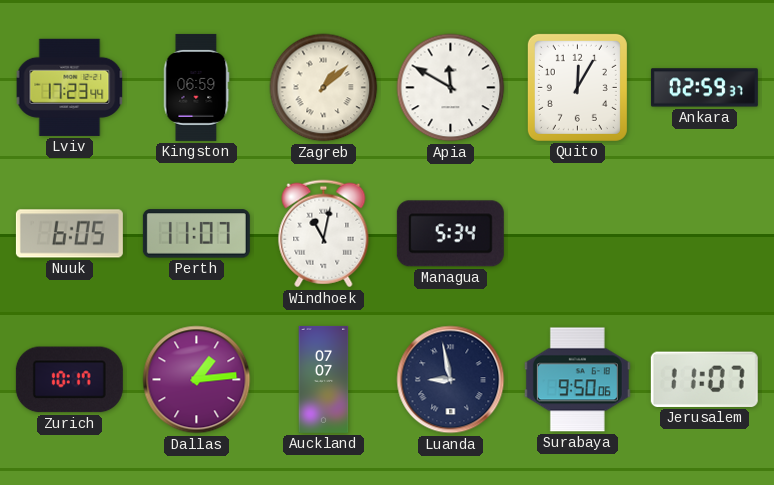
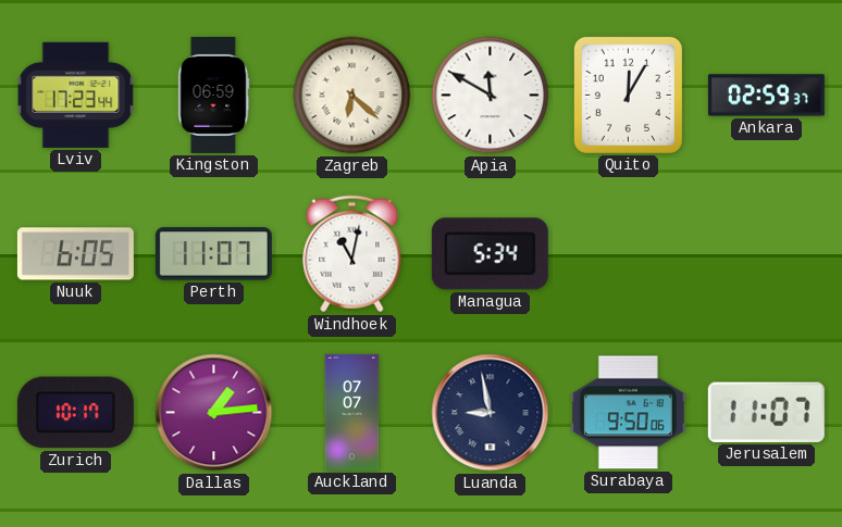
Zagreb: 1:08 -> 6:22 (352, 96)
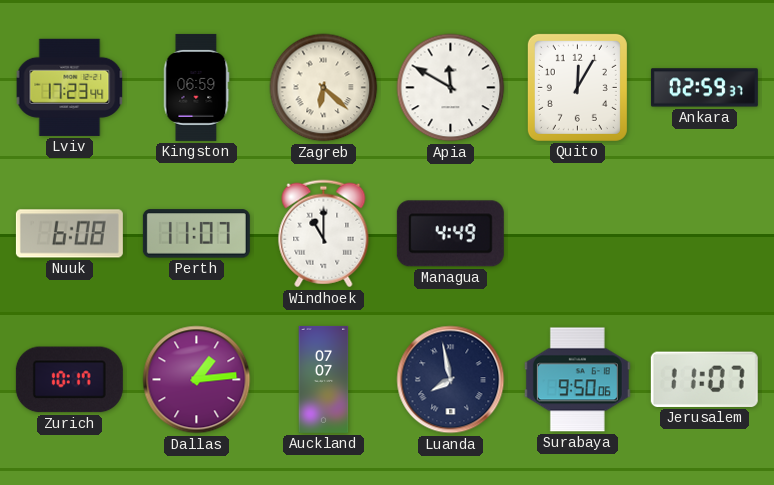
Nuuk: 6:05 -> 6:08 (69, 234)
Windhoek: 11:02 -> 11:00 (324, 234)
Managua: 5:34 -> 4:49 (450, 234)
Luanda: 8:58 -> 7:58 (451, 380)
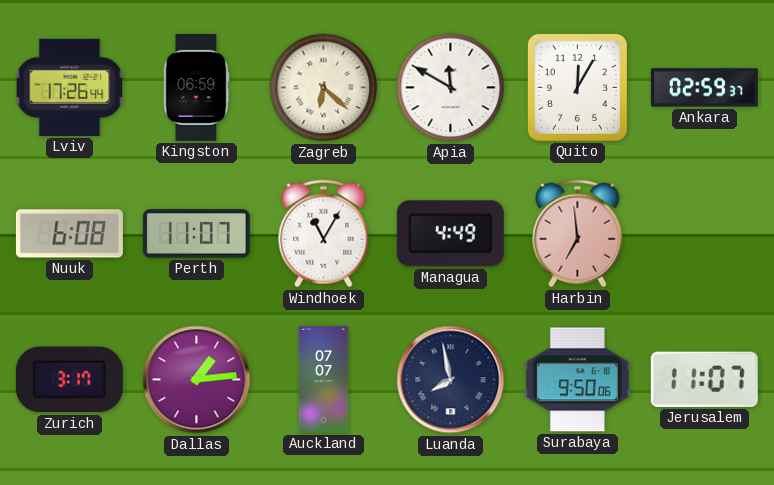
Lviv: 17:23 -> 17:26 (70, 87)
Windhoek: 11:00 -> 11:05 (324, 234)
Harbin: none -> 6:59 (578, 234)
Zurich: 10:17 -> 3:17 (69, 380)
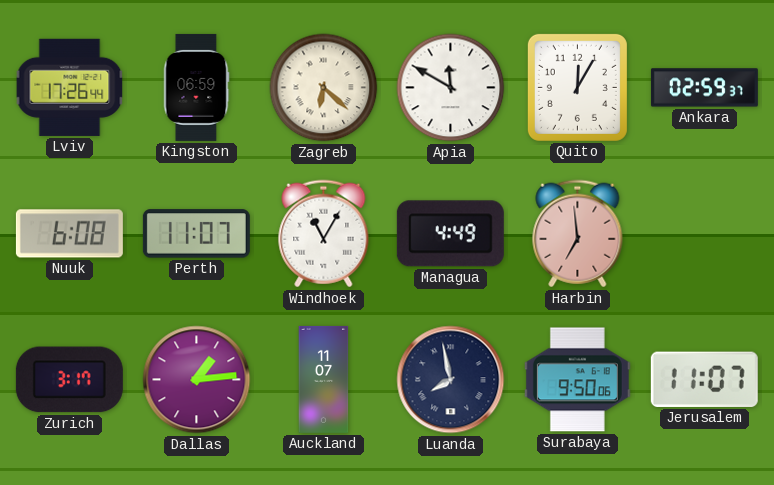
Auckland: 07:07 -> 11:07 (324, 379)
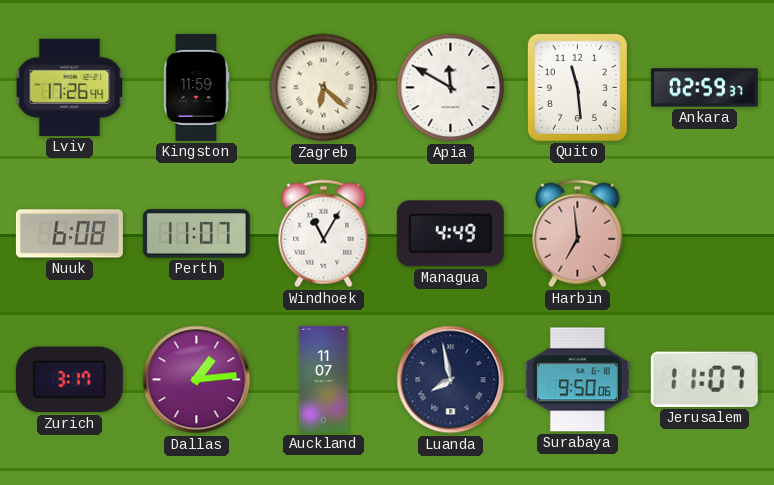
Kingston: 06:59 -> 11:59 (196, 87)
Quito: 12:05 -> 11:29 (577, 87)
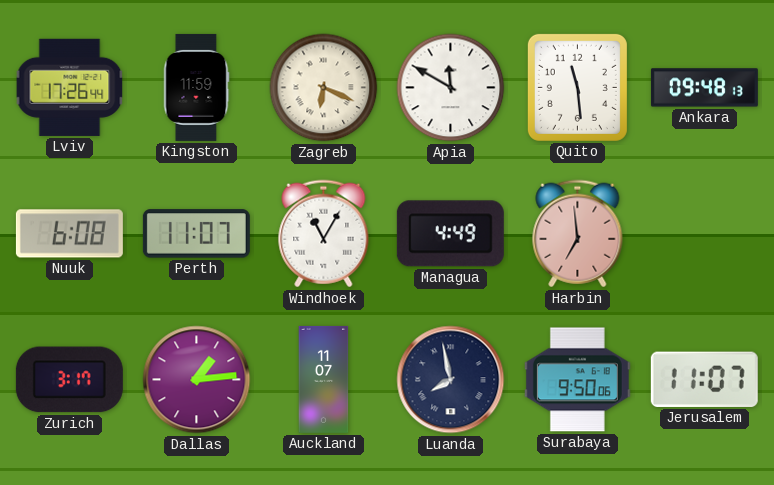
Zagreb: 6:22 -> 6:19 (324, 88)
Ankara: 02:59 -> 09:48 (704, 88)
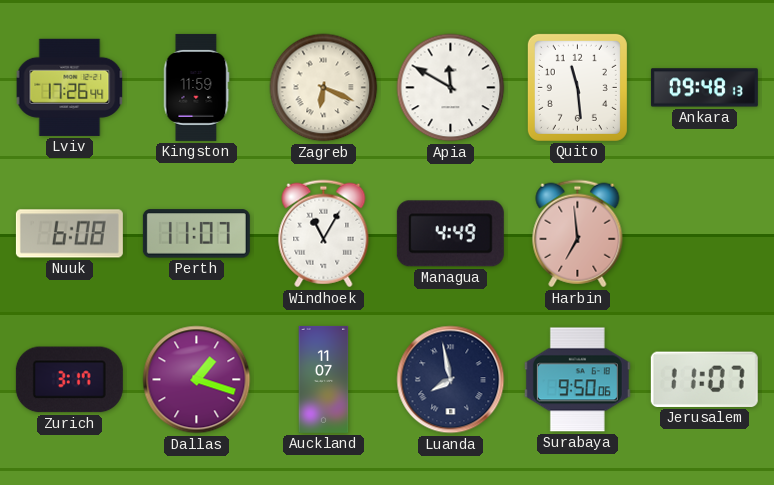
Dallas: 1:14 -> 1:18 (197, 380)
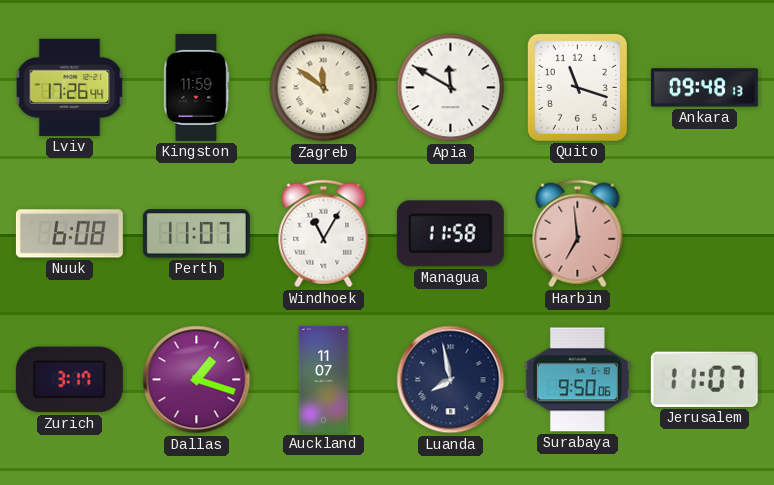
Zagreb: 6:19 -> 11:51 (324, 88)
Quito: 11:29 -> 11:18 (577, 87)
Managua: 4:49 -> 11:58 (450, 234)
